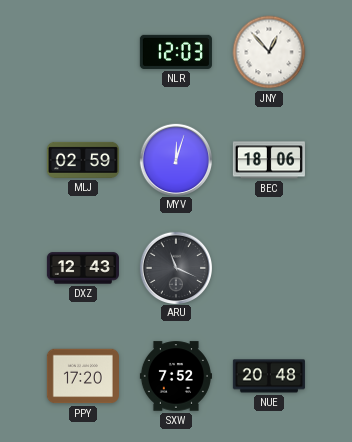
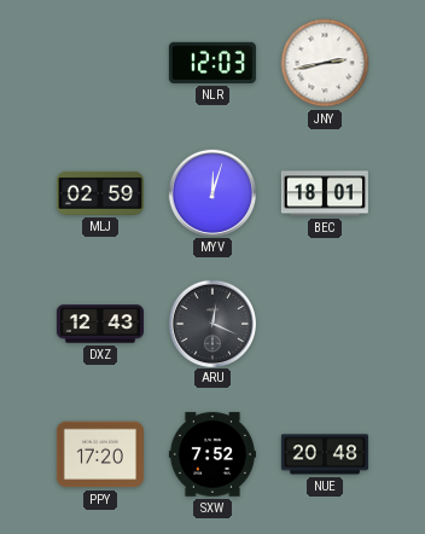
JNY: 12:53 -> 2:43 (325, 63)
BEC: 18:06 -> 18:01 (325, 193)
ARU: 11:19 -> 12:19 (211, 323)
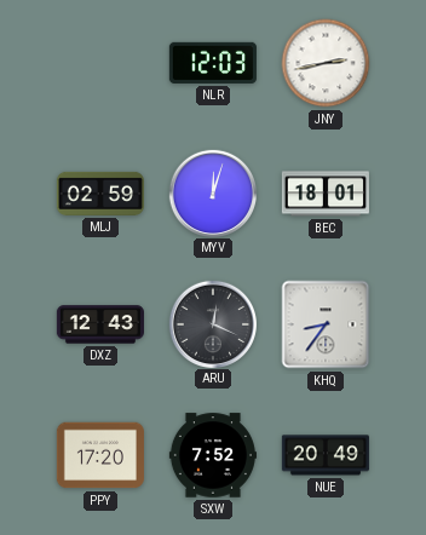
KHQ: none -> 8:36 (326, 324)
NUE: 20:48 -> 20:49 (326, 455)
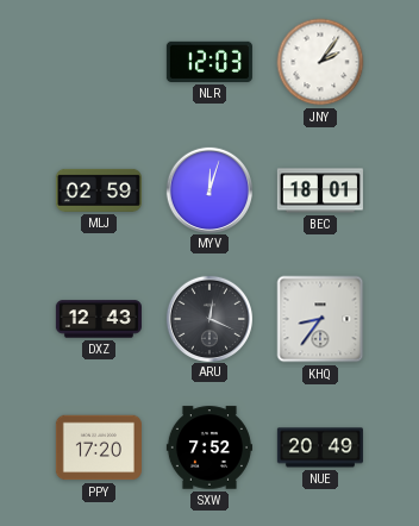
JNY: 2:43 -> 2:06 (320, 62)
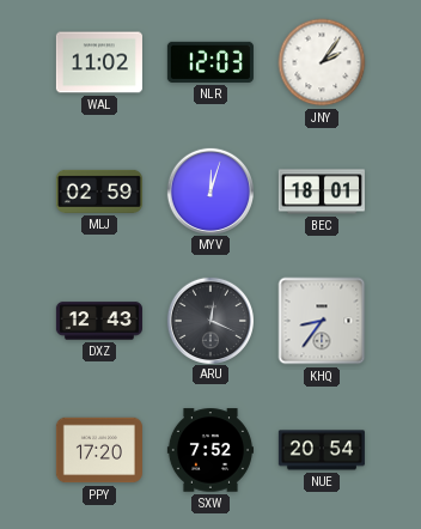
WAL: none -> 11:02 (99, 62)
NUE: 20:49 -> 20:54 (322, 450)
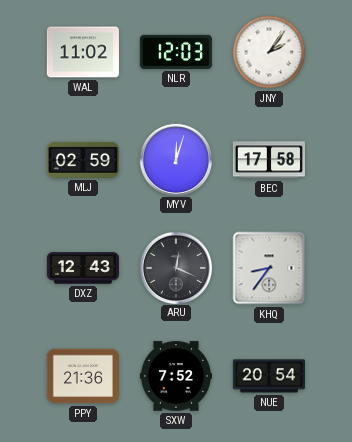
BEC: 18:01 -> 17:58 (269, 160)
PPY: 17:20 -> 21:36 (83, 376)
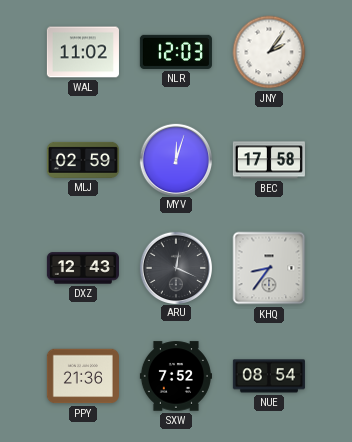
NUE: 20:54 -> 08:54 (269, 376)
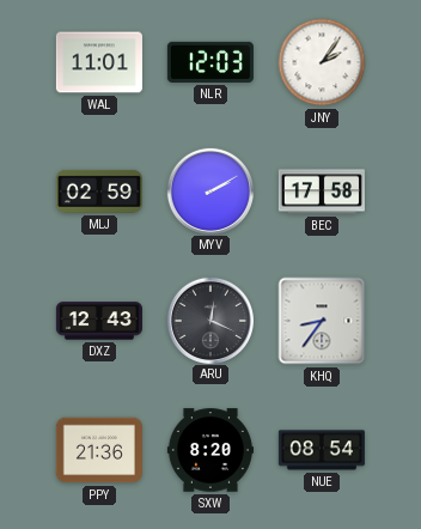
WAL: 11:02 -> 11:01 (99, 62)
MYV: 12:03 -> 2:10 (209, 190)
SXW: 7:52 -> 8:20 (210, 450)
